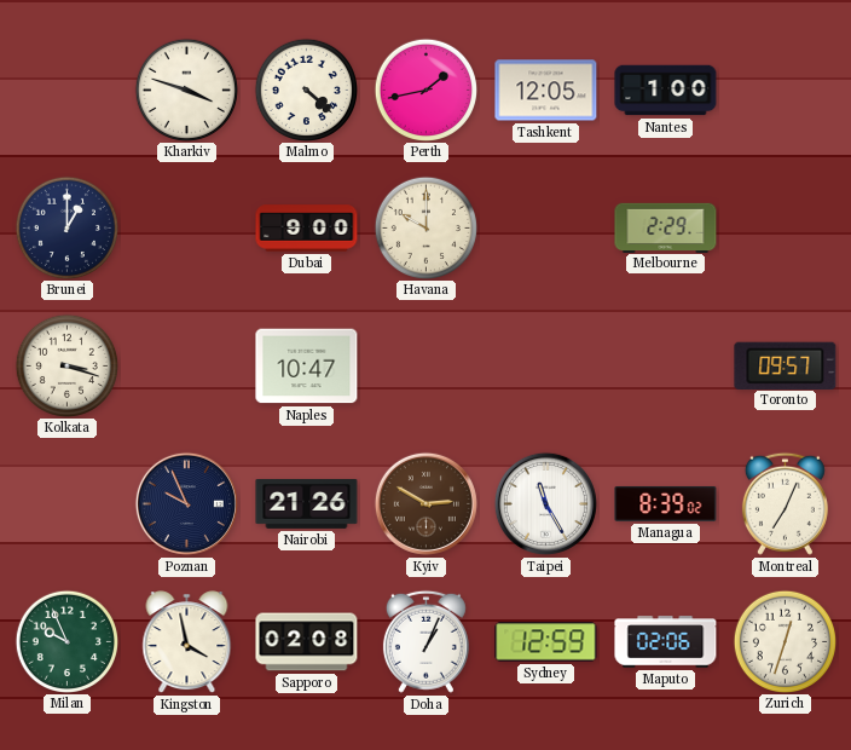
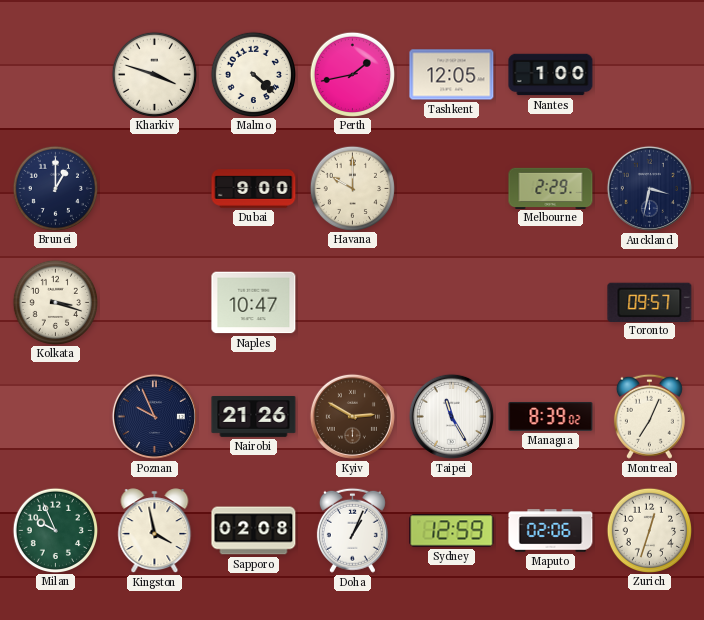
Auckland: none -> 3:32 (649, 188)
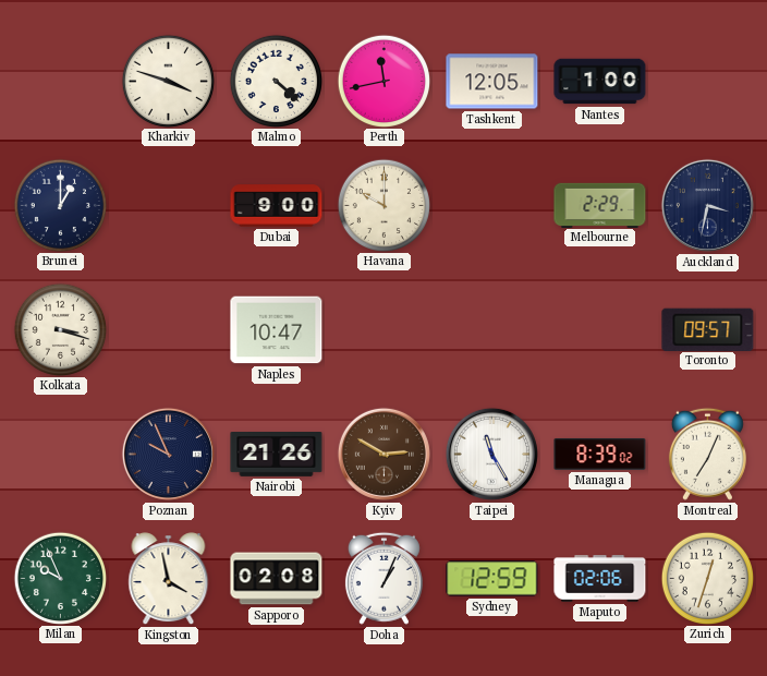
Perth: 1:43 -> 11:43 (384, 81)
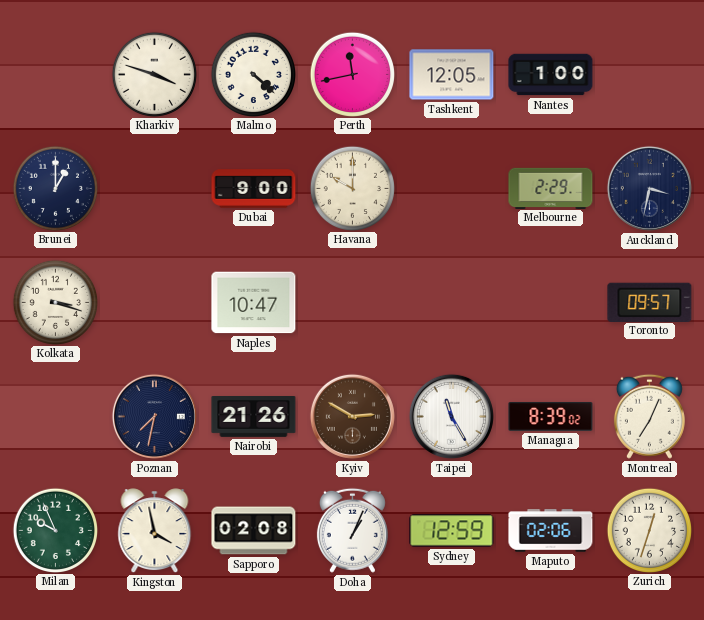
Poznan: 9:56 -> 7:32 (154, 416)
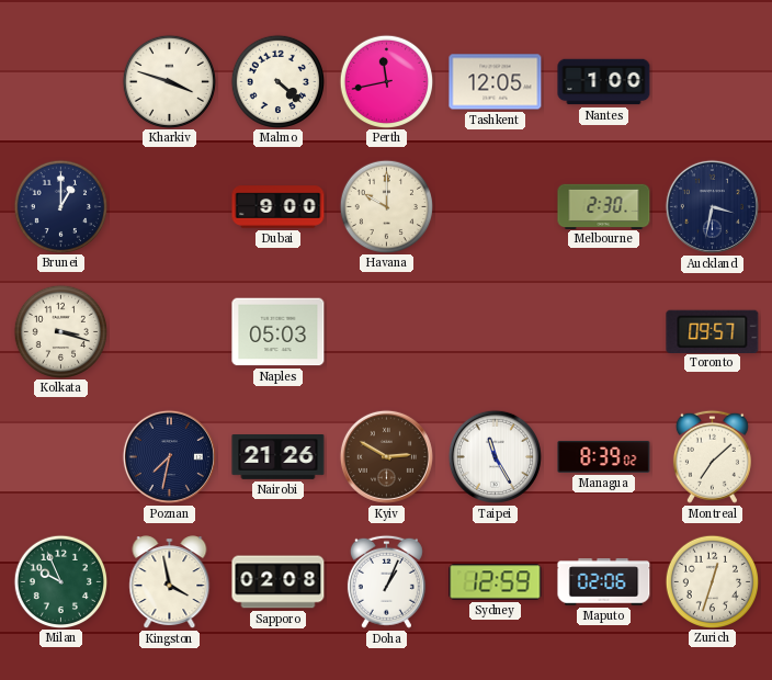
Melbourne: 2:29 -> 2:30 (604, 206)
Naples: 10:47 -> 05:03 (279, 332)
Montreal: 7:04 -> 7:08 (712, 456)
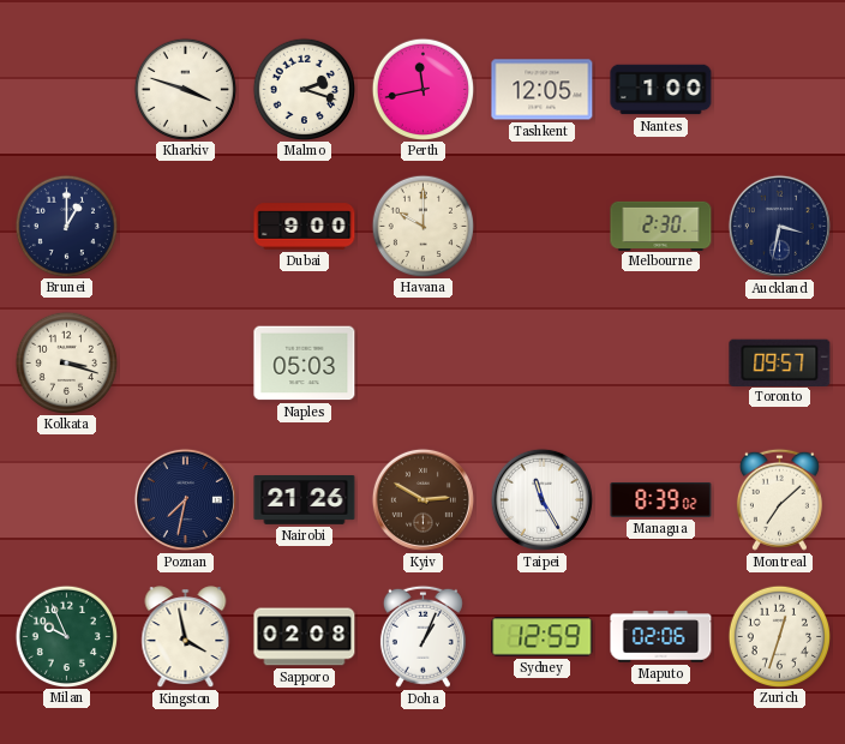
Malmo: 4:22 -> 2:18 (304, 89)
